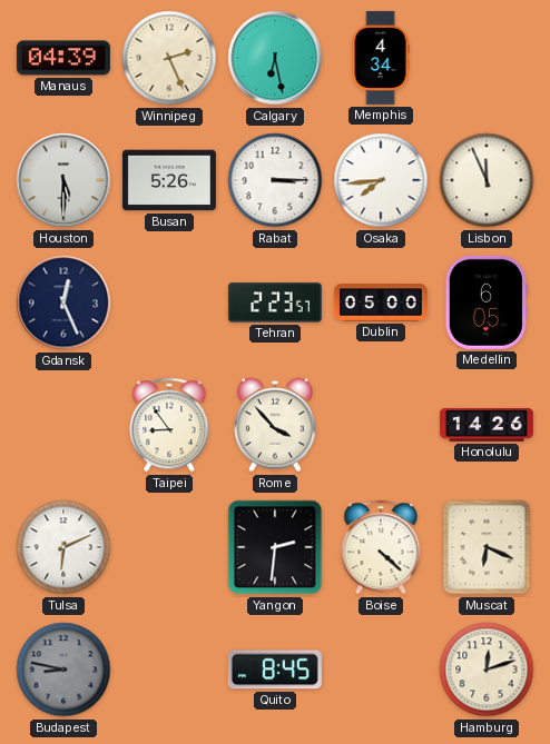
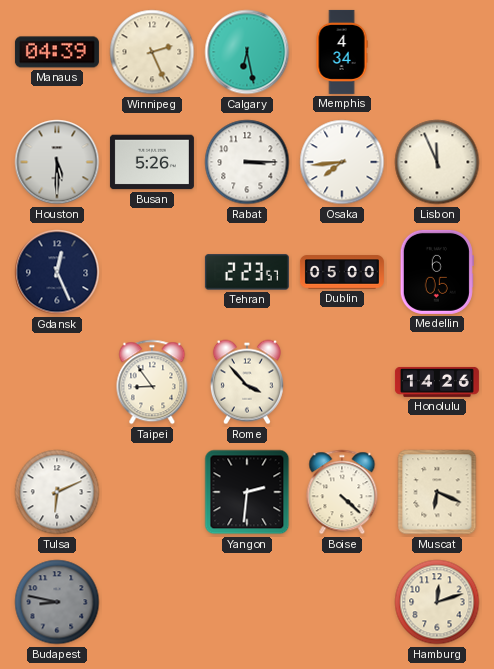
Quito: 8:45 -> none (275, 669)
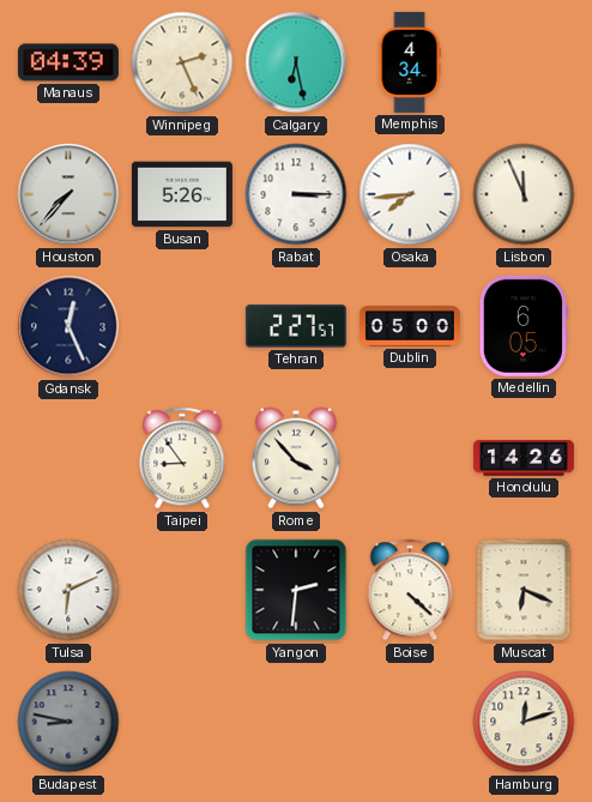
Houston: 5:30 -> 7:37 (68, 194)
Tehran: 2:23 -> 2:27 (296, 326)
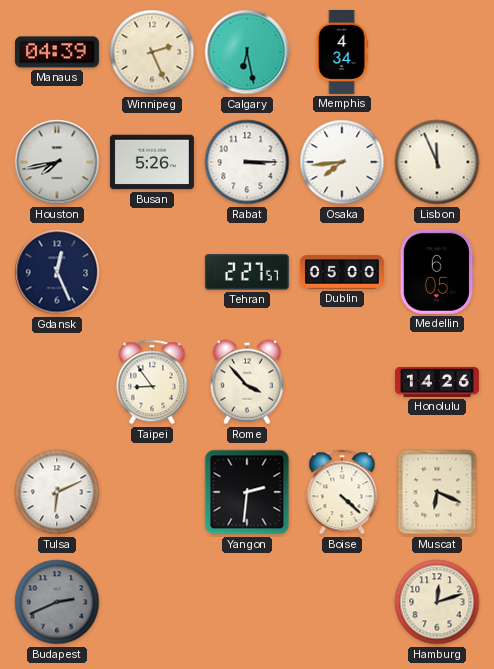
Houston: 7:37 -> 7:43 (57, 162)
Budapest: 8:47 -> 2:41 (57, 602)
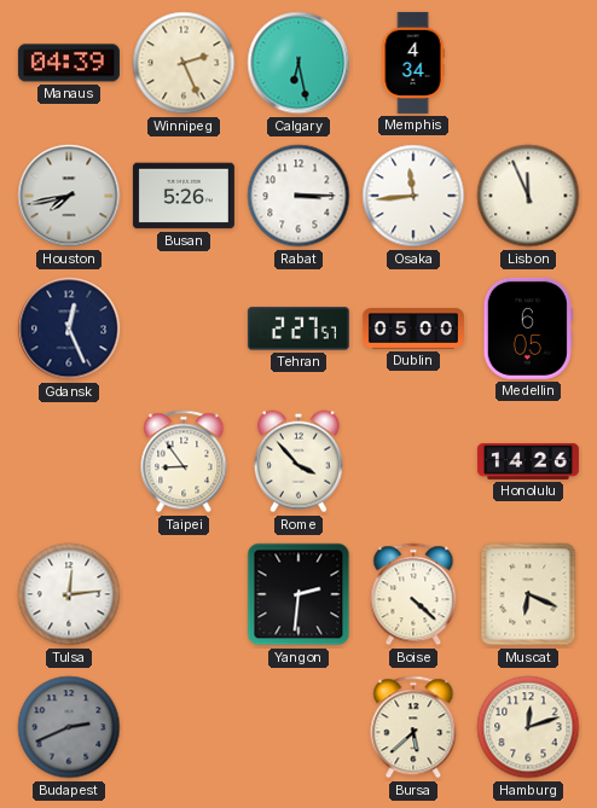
Osaka: 7:44 -> 11:44 (413, 196)
Tulsa: 6:11 -> 12:14 (69, 594)
Bursa: none -> 5:38 (413, 727)
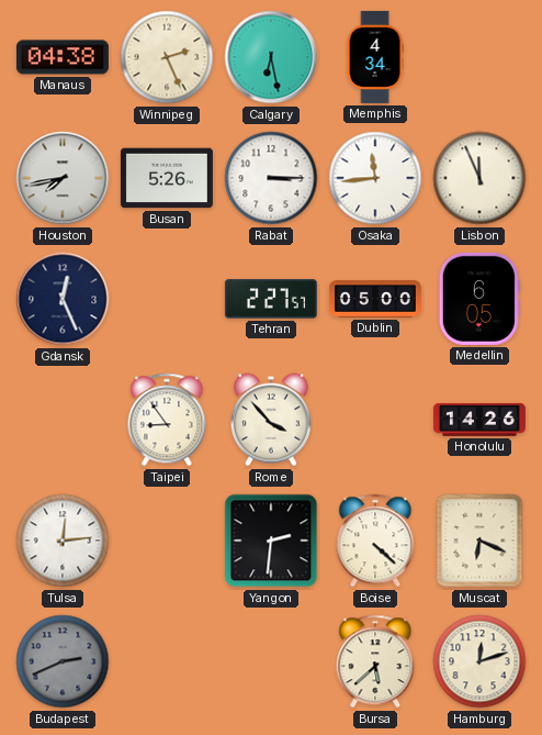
Manaus: 04:39 -> 04:38 (63, 57)
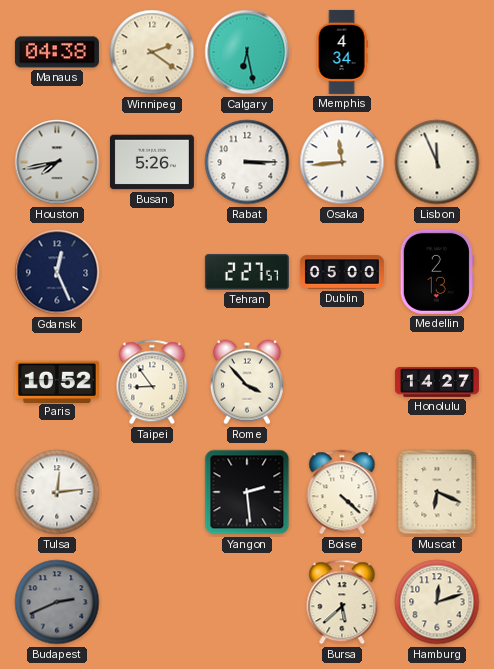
Winnipeg: 2:26 -> 2:21 (152, 52)
Medellin: 6:05 -> 2:13 (437, 272)
Paris: none -> 10:52 (57, 381)
Honolulu: 14:26 -> 14:27 (437, 382)
Yangon: 2:31 -> 2:29 (247, 492)
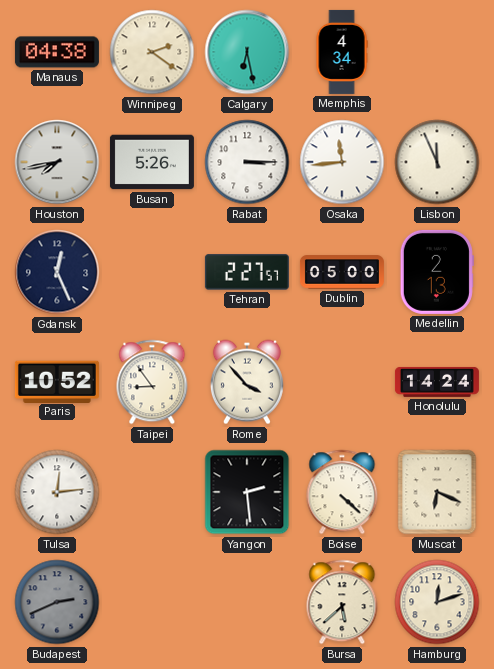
Honolulu: 14:27 -> 14:24 (437, 382)
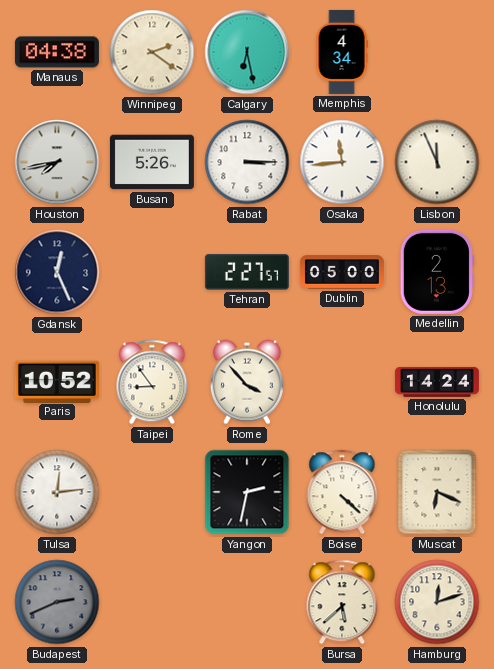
Yangon: 2:29 -> 2:32 (247, 492)
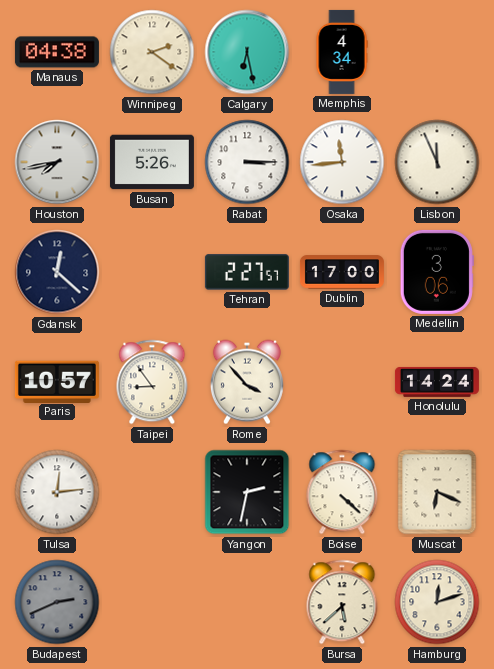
Gdansk: 12:26 -> 12:22 (57, 272)
Dublin: 05:00 -> 17:00 (342, 272)
Medellin: 2:13 -> 3:06 (437, 272)
Paris: 10:52 -> 10:57 (57, 381)
